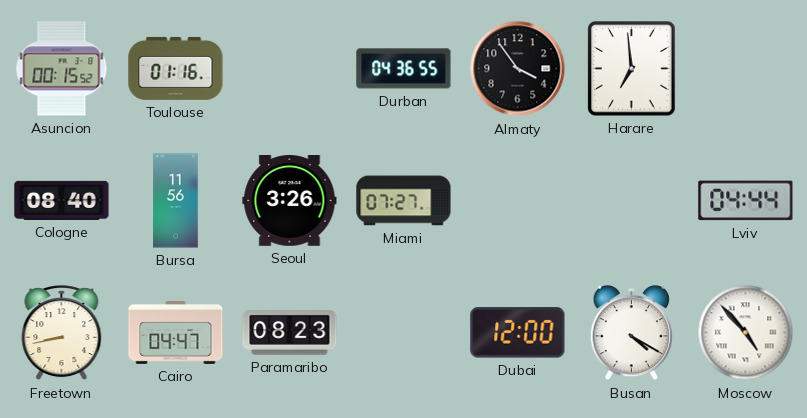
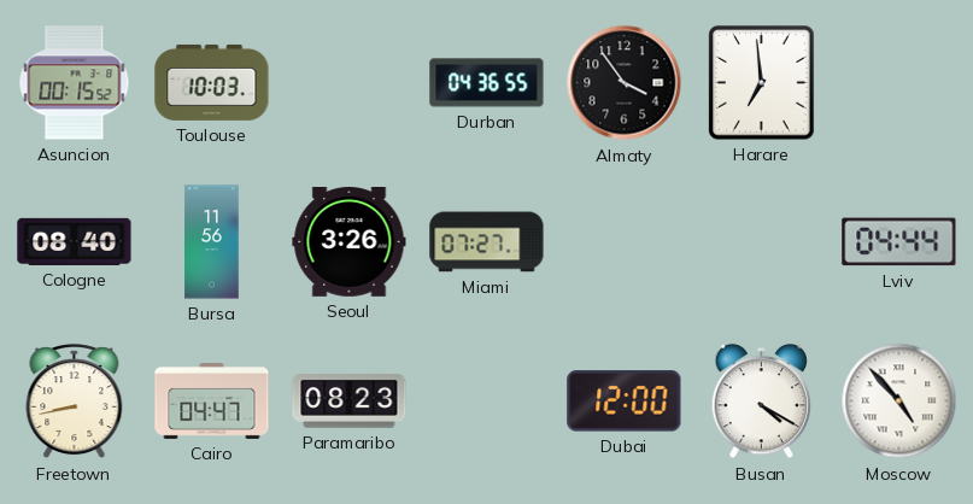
Toulouse: 01:16 -> 10:03 (212, 82)
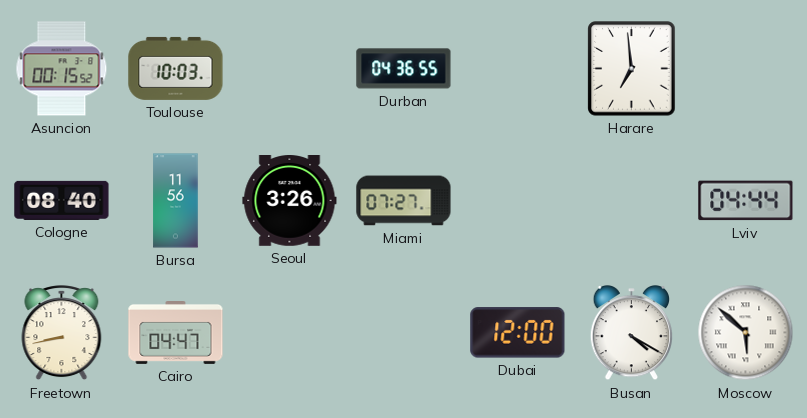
Almaty: 3:54 -> none (625, 83)
Paramaribo: 08:23 -> none (350, 402)
Moscow: 4:53 -> 5:52 (746, 333)
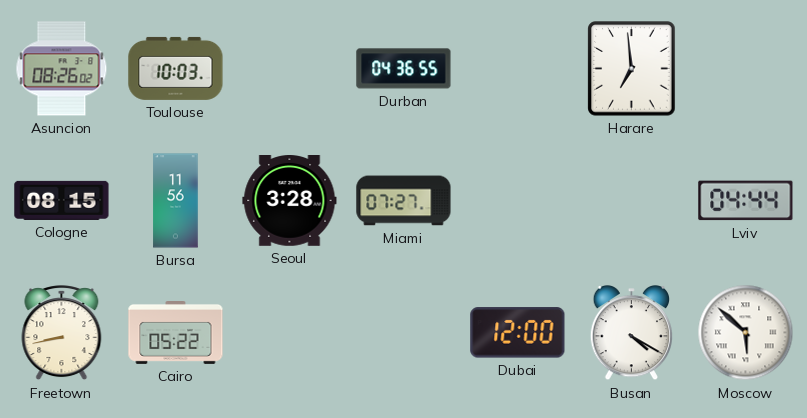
Asuncion: 00:15 -> 08:26 (62, 69)
Cologne: 08:40 -> 08:15 (62, 200)
Seoul: 3:26 -> 3:28 (290, 201)
Cairo: 04:47 -> 05:22 (176, 333)
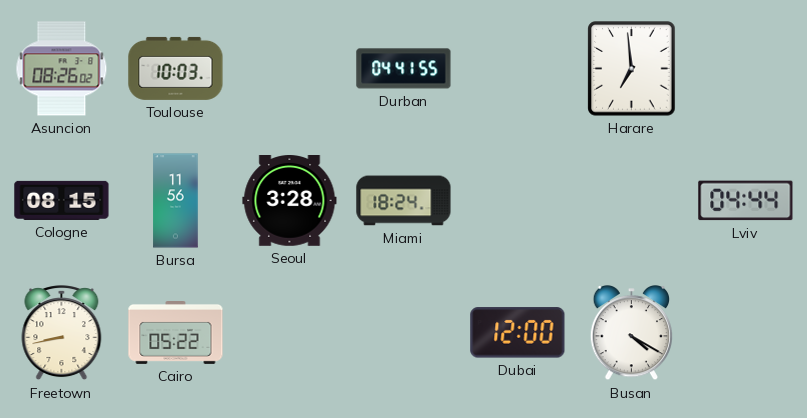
Durban: 04:36 -> 04:41 (404, 69)
Miami: 07:27 -> 18:24 (404, 201)
Moscow: 5:52 -> none (746, 333)
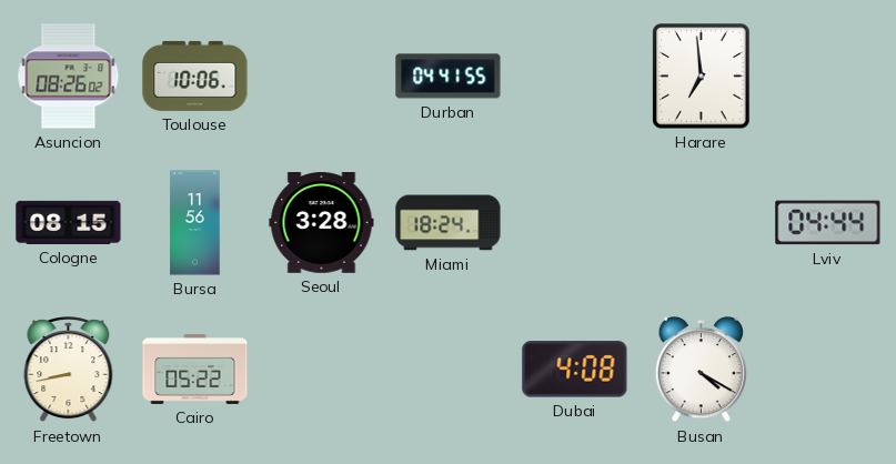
Toulouse: 10:03 -> 10:06 (195, 75)
Dubai: 12:00 -> 4:08 (575, 370)
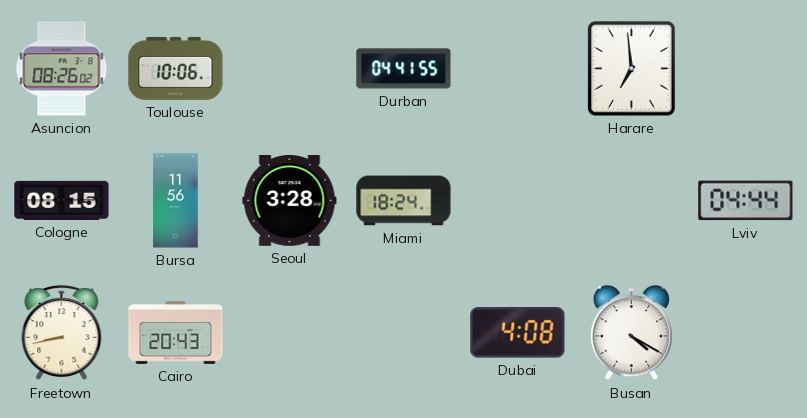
Cairo: 05:22 -> 20:43 (176, 333)
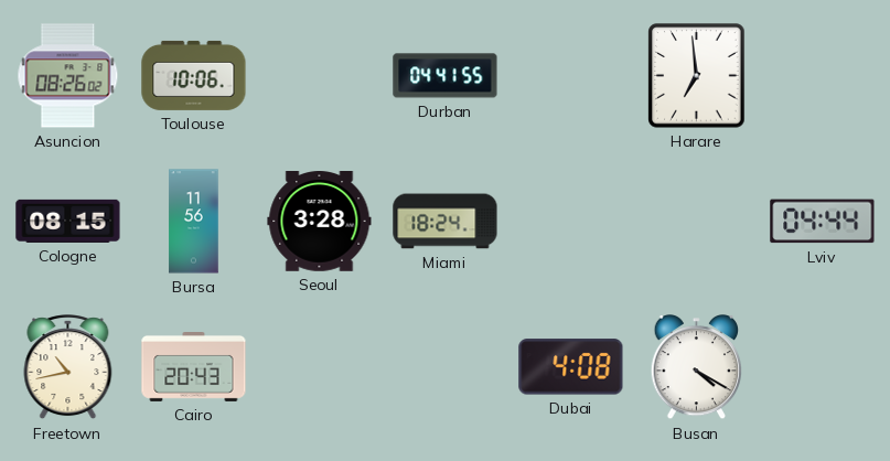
Freetown: 8:43 -> 10:43 (68, 367)
